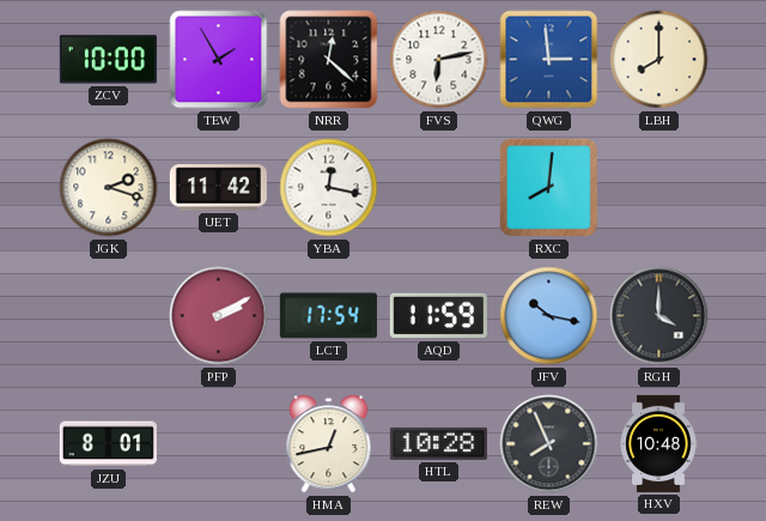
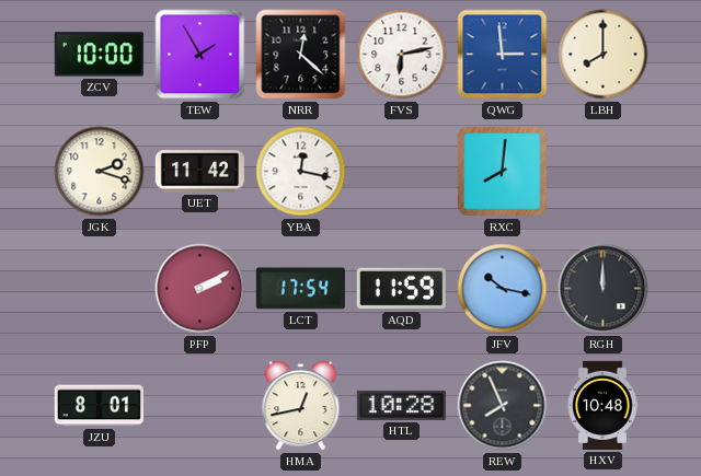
RGH: 4:00 -> 12:00 (604, 289)
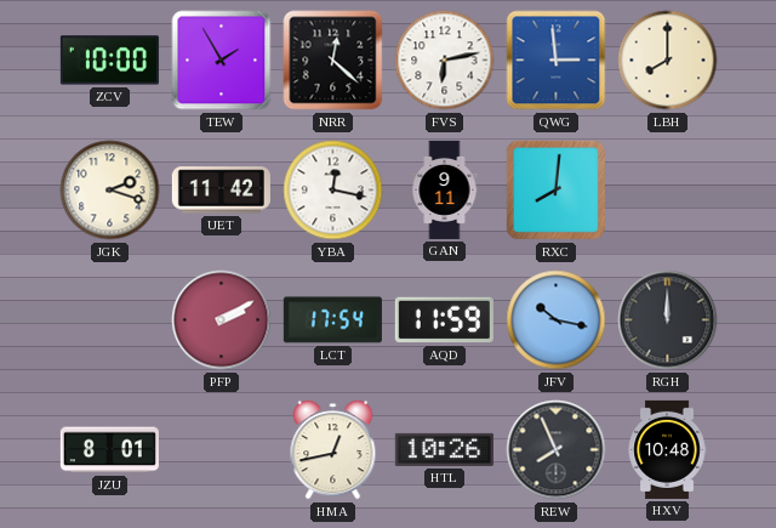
GAN: none -> 9:11 (445, 189)
HTL: 10:28 -> 10:26 (444, 449)
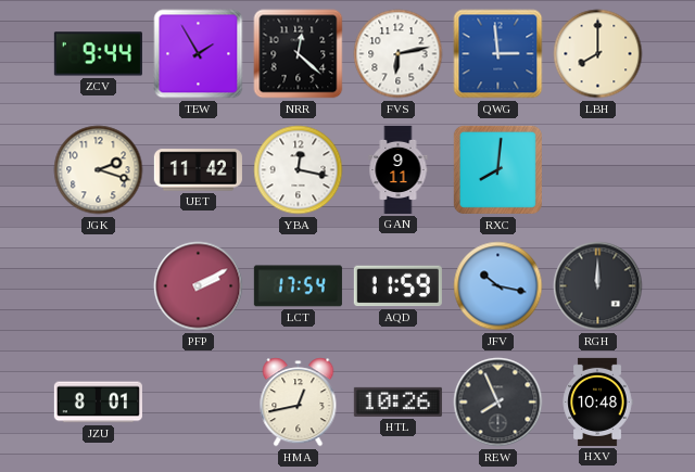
ZCV: 10:00 -> 9:44 (98, 54)
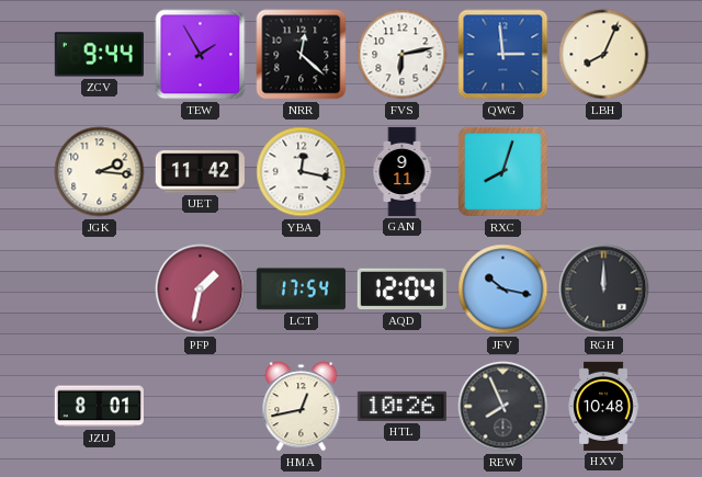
LBH: 8:00 -> 8:04 (604, 55)
JGK: 2:18 -> 2:16 (100, 172)
RXC: 8:01 -> 8:03 (502, 171)
PFP: 2:10 -> 1:32 (201, 289)
AQD: 11:59 -> 12:04 (401, 289)
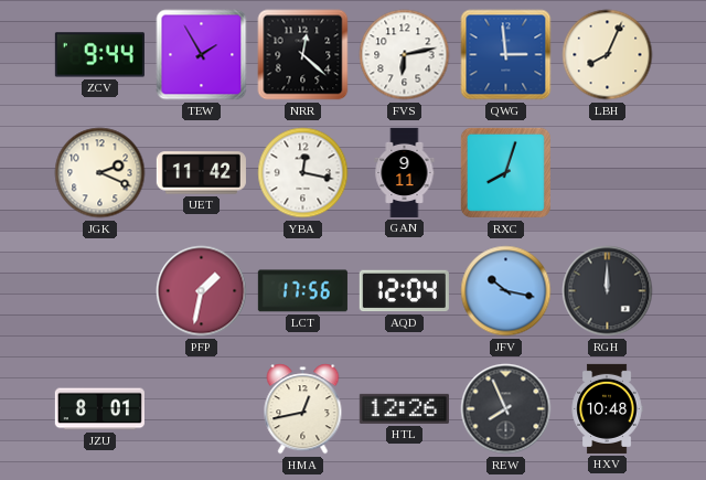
JGK: 2:16 -> 2:19 (100, 173)
LCT: 17:54 -> 17:56 (302, 291)
HTL: 10:26 -> 12:26 (404, 408)
